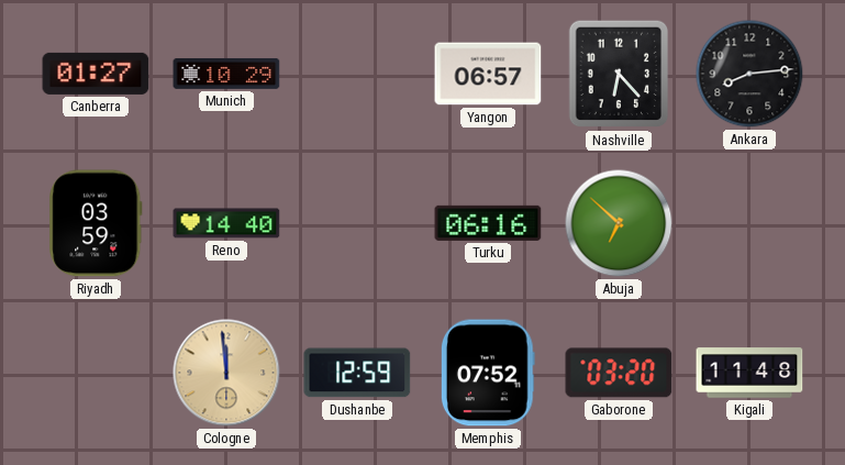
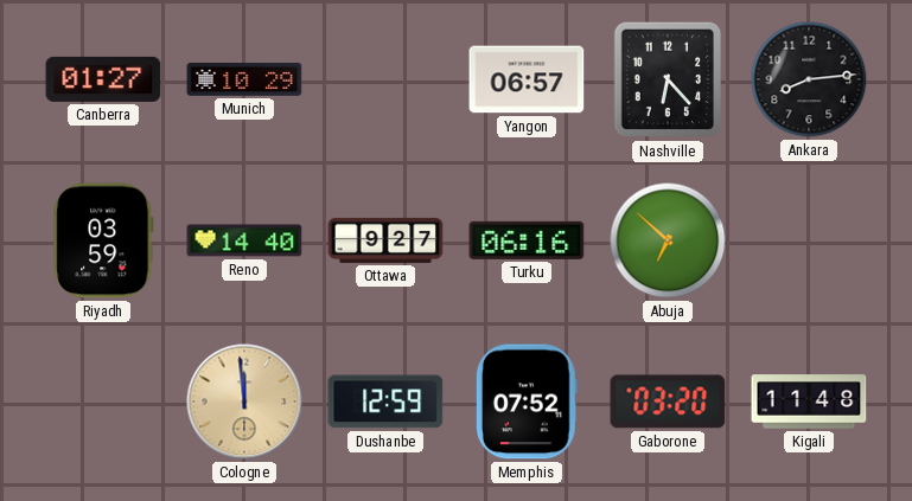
Ottawa: none -> 9:27 (385, 240)
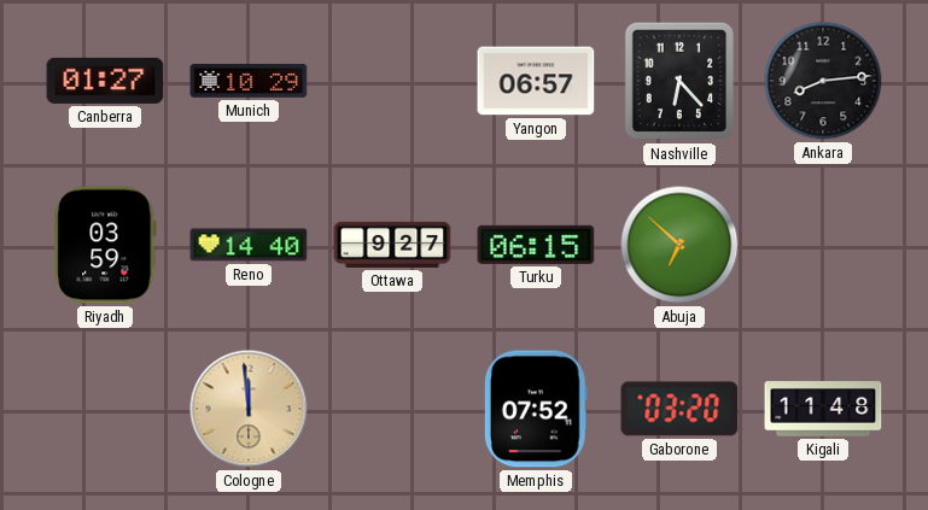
Turku: 06:16 -> 06:15 (536, 245)
Dushanbe: 12:59 -> none (385, 402)
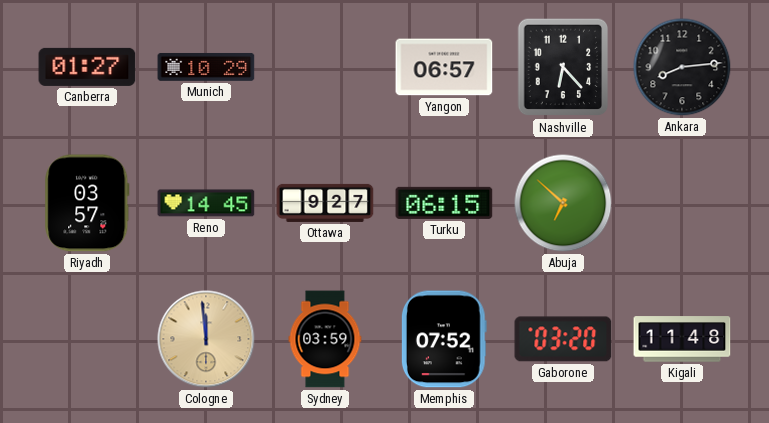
Riyadh: 03:59 -> 03:57 (87, 203)
Reno: 14:40 -> 14:45 (206, 203)
Sydney: none -> 03:59 (325, 339)
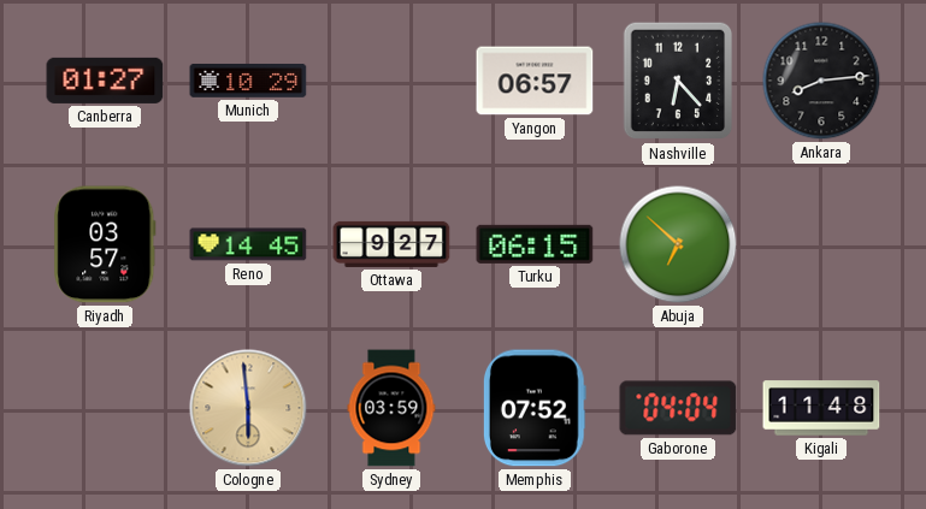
Cologne: 11:59 -> 5:59 (248, 408)
Gaborone: 03:20 -> 04:04 (678, 408)
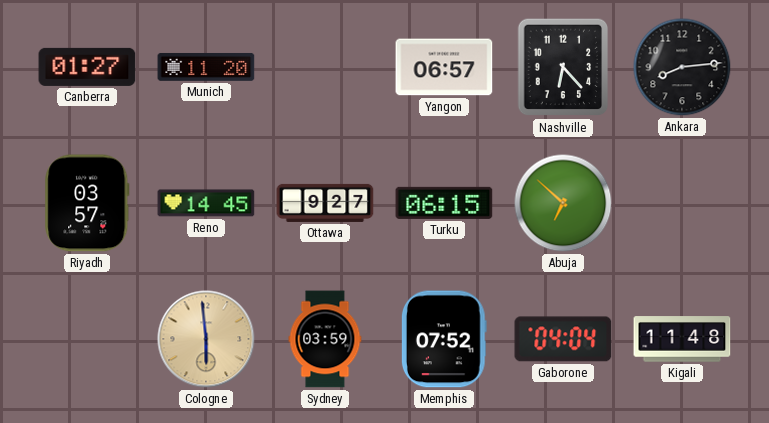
Munich: 10:29 -> 11:20 (206, 67)
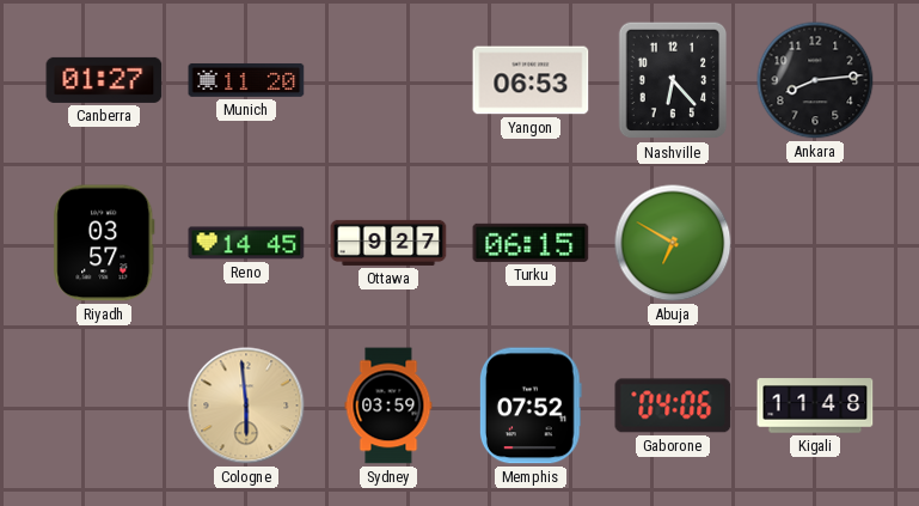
Yangon: 06:57 -> 06:53 (531, 80)
Abuja: 6:52 -> 6:50 (673, 243)
Gaborone: 04:04 -> 04:06 (673, 406)
